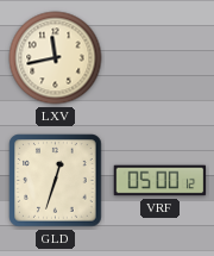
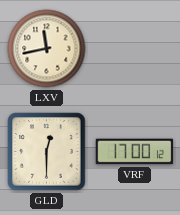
GLD: 12:33 -> 12:30 (47, 152)
VRF: 05:00 -> 17:00 (135, 152)
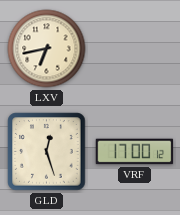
LXV: 11:43 -> 6:43 (47, 49)
GLD: 12:30 -> 12:27 (47, 152)
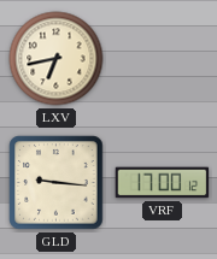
GLD: 12:27 -> 9:16 (57, 183)
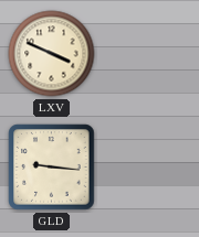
LXV: 6:43 -> 3:49 (52, 54)
VRF: 17:00 -> none (163, 183)
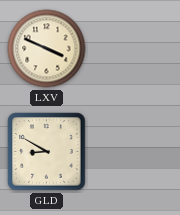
GLD: 9:16 -> 8:50 (47, 152)
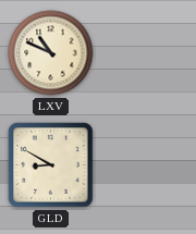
LXV: 3:49 -> 10:49 (51, 53)
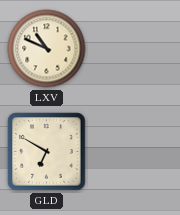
GLD: 8:50 -> 6:50 (47, 152)
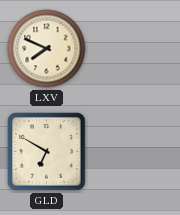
LXV: 10:49 -> 7:49 (47, 49)
